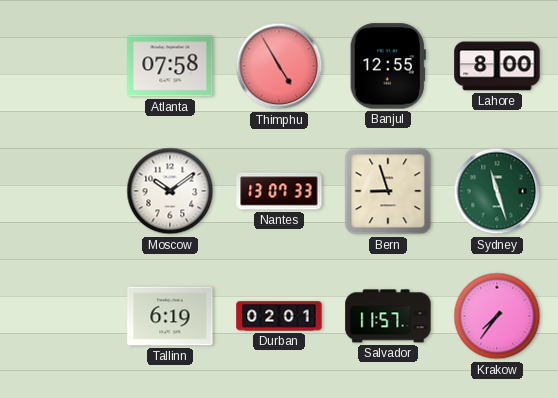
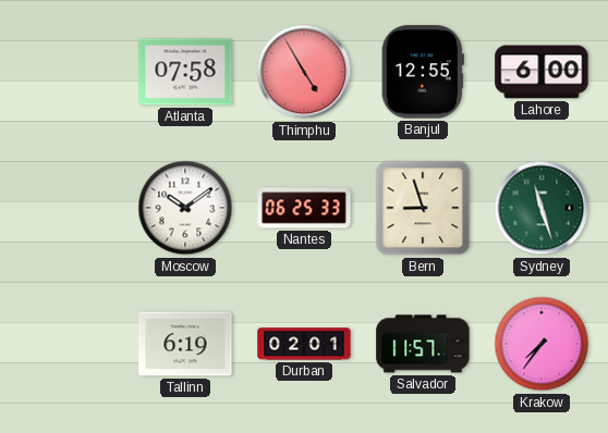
Lahore: 8:00 -> 6:00 (542, 72)
Nantes: 13:07 -> 06:25 (304, 208)
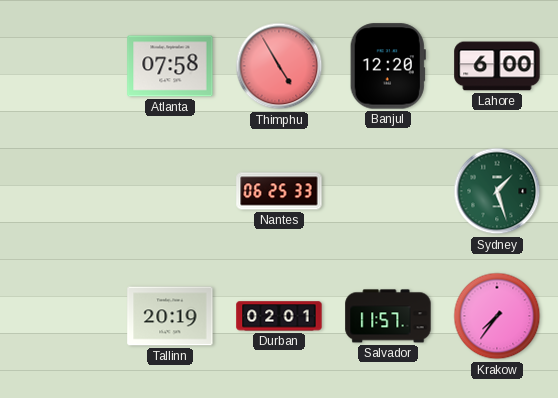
Banjul: 12:55 -> 12:20 (388, 66)
Moscow: 10:09 -> none (185, 208)
Bern: 8:57 -> none (423, 208)
Sydney: 11:27 -> 1:27 (497, 191)
Tallinn: 6:19 -> 20:19 (170, 316)
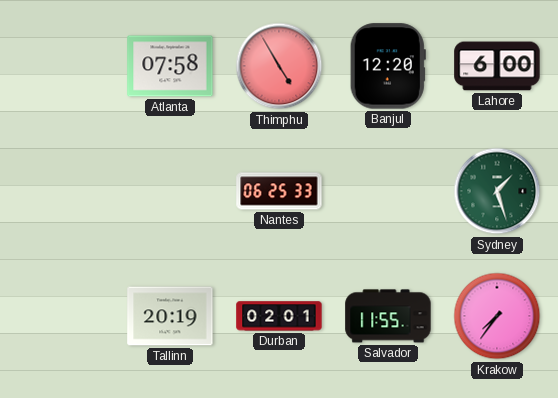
Salvador: 11:57 -> 11:55 (388, 316)
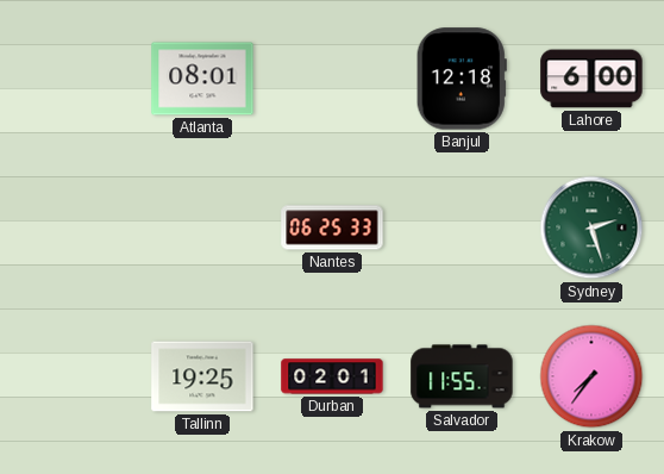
Atlanta: 07:58 -> 08:01 (202, 79)
Thimphu: 4:55 -> none (279, 66)
Banjul: 12:20 -> 12:18 (462, 79)
Sydney: 1:27 -> 2:27 (591, 227)
Tallinn: 20:19 -> 19:25 (202, 376)
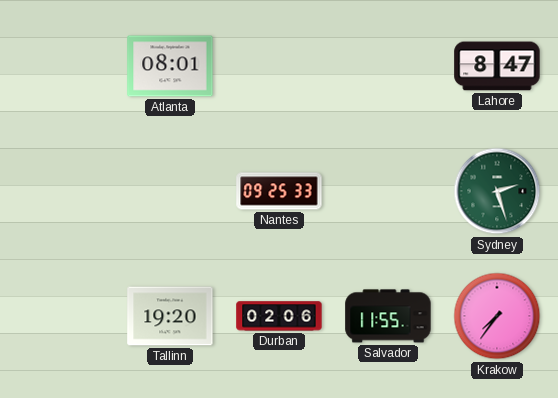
Banjul: 12:18 -> none (462, 79)
Lahore: 6:00 -> 8:47 (497, 66)
Nantes: 06:25 -> 09:25 (279, 191)
Tallinn: 19:25 -> 19:20 (170, 316)
Durban: 02:01 -> 02:06 (279, 316)
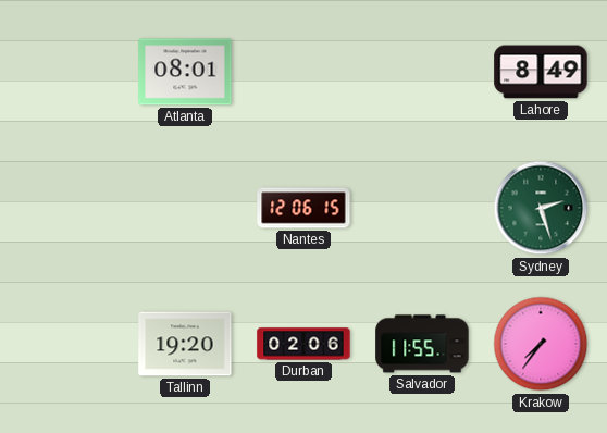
Lahore: 8:47 -> 8:49 (541, 72)
Nantes: 09:25 -> 12:06 (303, 208)
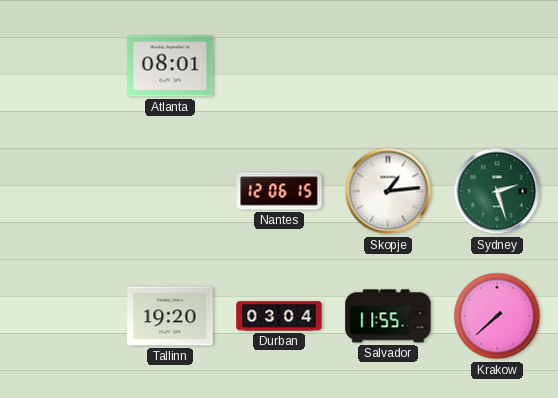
Lahore: 8:49 -> none (541, 72)
Skopje: none -> 1:14 (388, 191)
Durban: 02:06 -> 03:04 (279, 316)
Krakow: 7:36 -> 7:38 (497, 316)
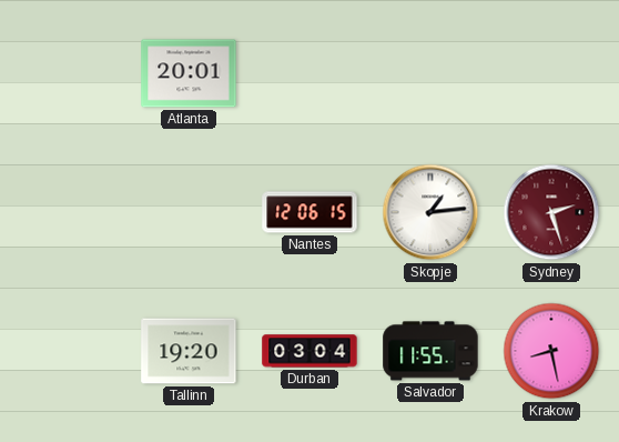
Atlanta: 08:01 -> 20:01 (189, 73)
Sydney dial: green -> burgundy (551, 212)
Krakow: 7:38 -> 8:28 (551, 351)
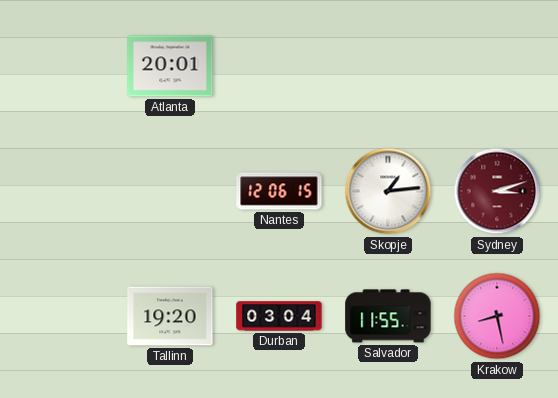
Sydney: 2:27 -> 3:12 (497, 191)
